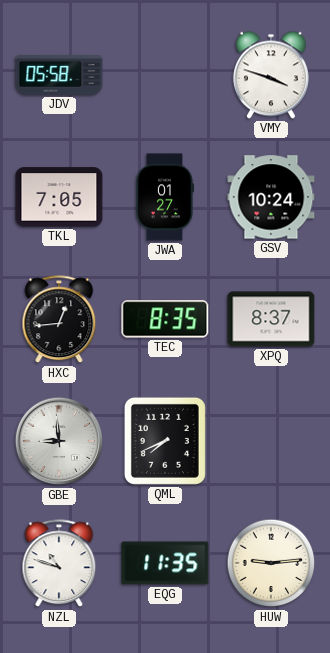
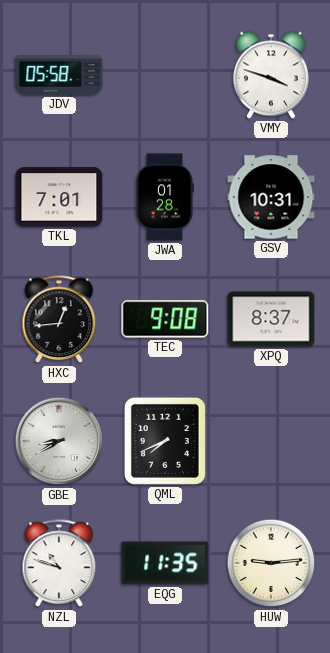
TKL: 7:05 -> 7:01 (59, 197)
JWA: 01:27 -> 01:28 (164, 197)
GSV: 10:24 -> 10:31 (271, 197)
TEC: 8:35 -> 9:08 (165, 319)
GBE: 8:59 -> 8:40 (59, 441)
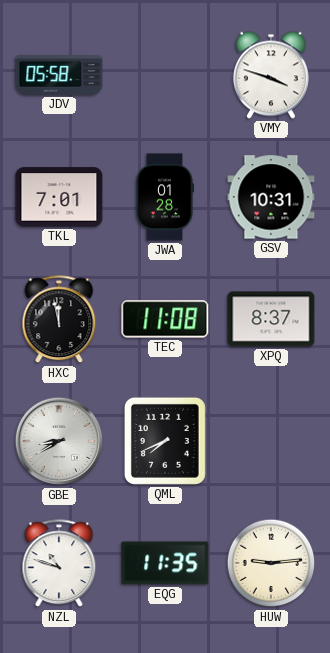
HXC: 12:44 -> 11:58 (59, 320)
TEC: 9:08 -> 11:08 (165, 319)
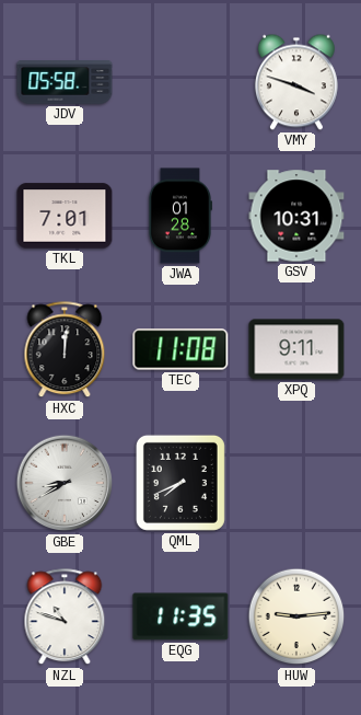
HXC: 11:58 -> 12:01 (65, 350)
XPQ: 8:37 -> 9:11 (296, 349)
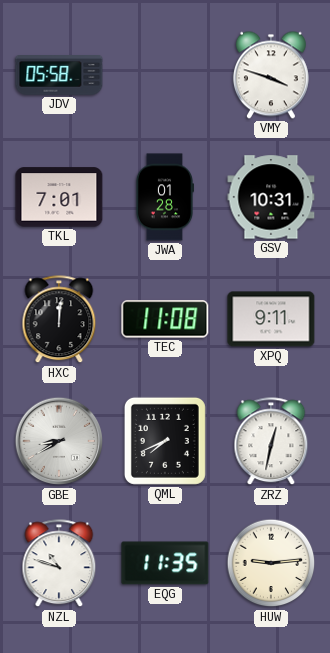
ZRZ: none -> 12:32 (271, 442)
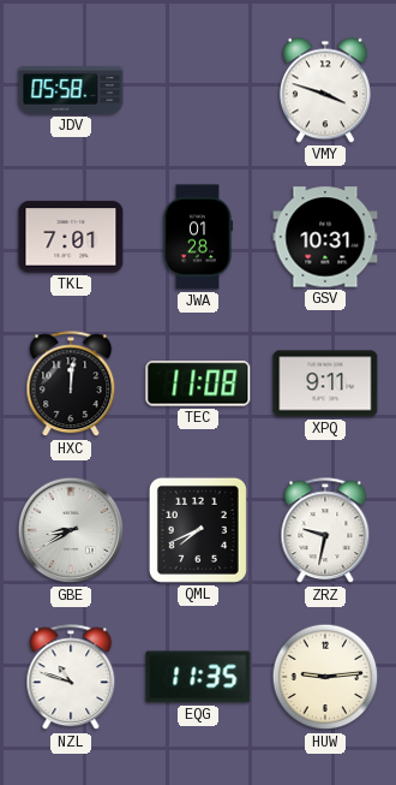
ZRZ: 12:32 -> 9:32 (325, 531)
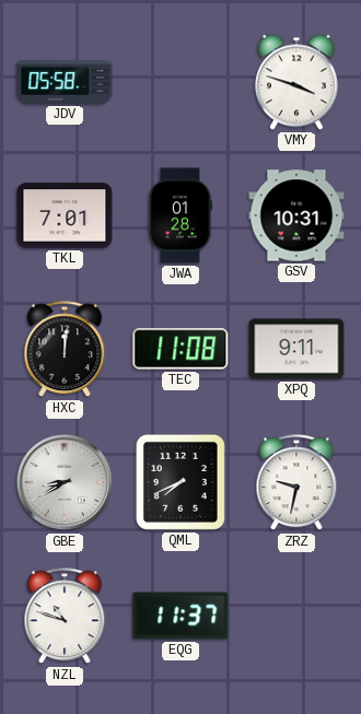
EQG: 11:35 -> 11:37 (180, 616)
HUW: 9:14 -> none (325, 677)
